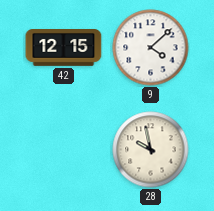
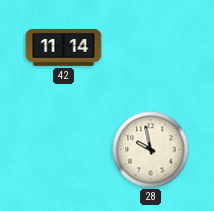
42: 12:15 -> 11:14 (64, 48)
9: 4:08 -> none (151, 48)
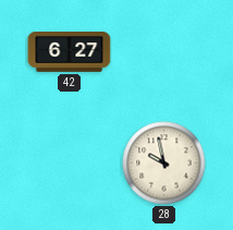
42: 11:14 -> 6:27 (70, 52)
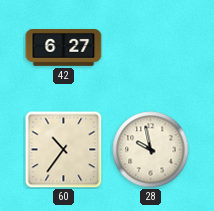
60: none -> 10:36 (63, 149)
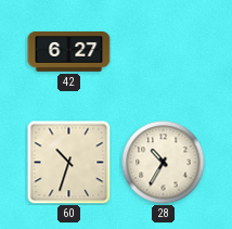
60: 10:36 -> 10:33 (68, 162)
28: 9:58 -> 10:35 (164, 163)
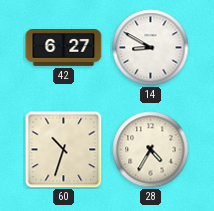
14: none -> 8:50 (151, 48)
28: 10:35 -> 4:35 (151, 150)
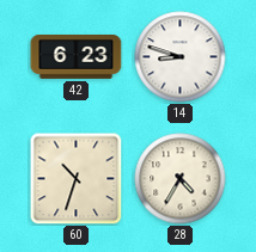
42: 6:27 -> 6:23 (77, 57)
14: 8:50 -> 8:48 (181, 57)
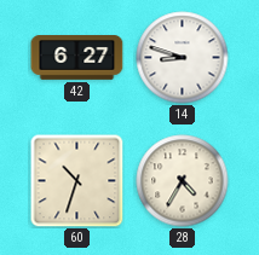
42: 6:23 -> 6:27 (77, 58)
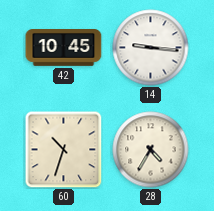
42: 6:27 -> 10:45 (64, 48)
14: 8:48 -> 9:16 (151, 48)
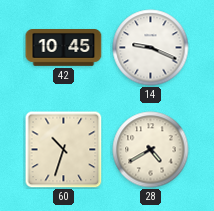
14: 9:16 -> 9:19 (151, 48)
28: 4:35 -> 4:40 (151, 150)
